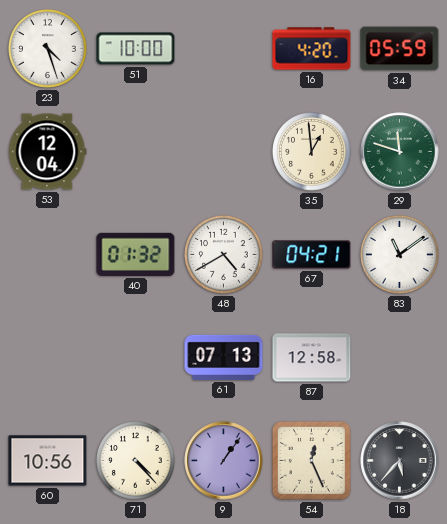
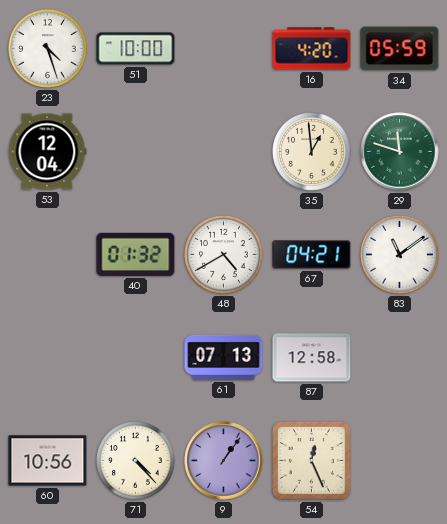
18: 5:37 -> none (400, 461)
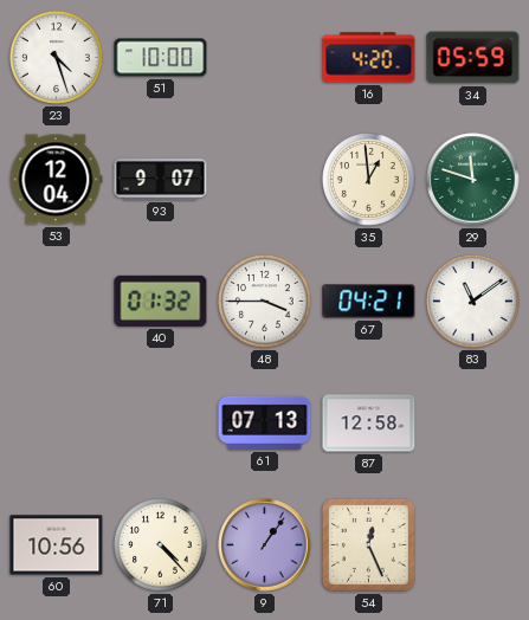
93: none -> 9:07 (161, 180)
48: 4:40 -> 3:45 (265, 302)
